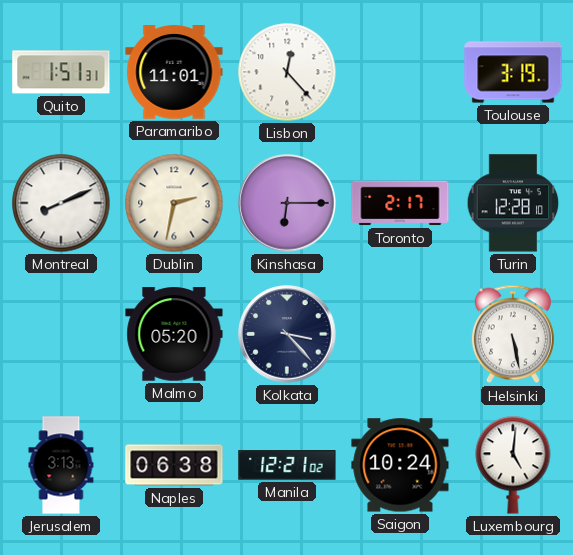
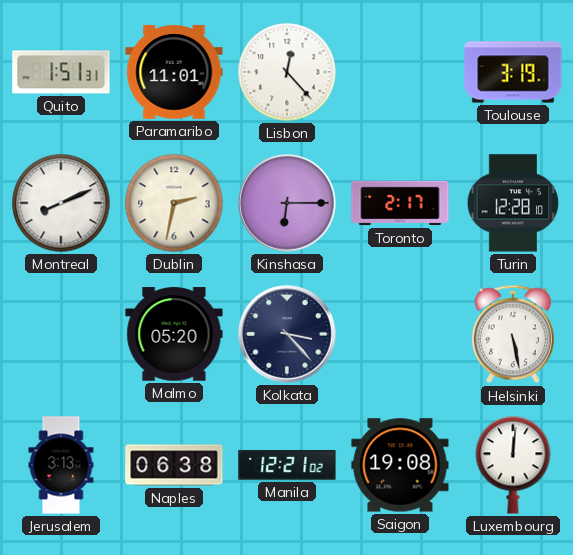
Saigon: 10:24 -> 19:08 (400, 465)
Luxembourg: 5:01 -> 12:01 (513, 465)
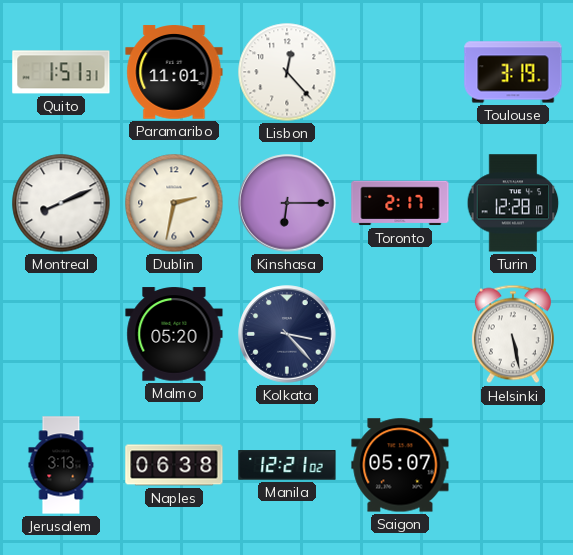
Saigon: 19:08 -> 05:07 (400, 465)
Luxembourg: 12:01 -> none (513, 465)
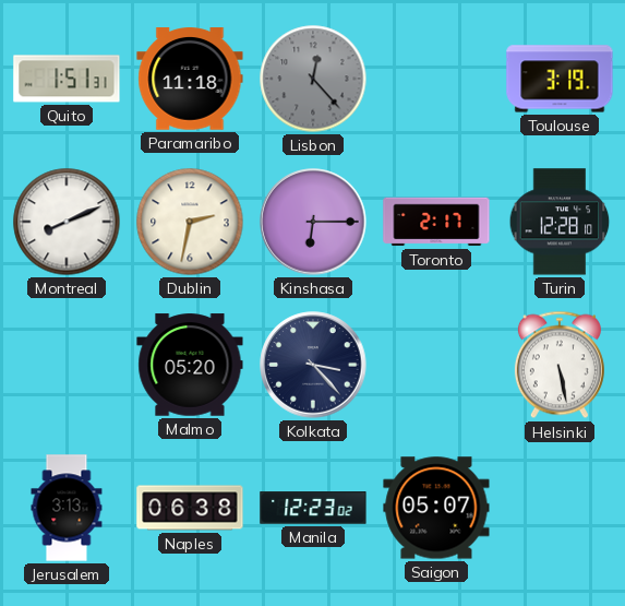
Paramaribo: 11:01 -> 11:18 (190, 79)
Lisbon dial: white -> grey (313, 79)
Manila: 12:21 -> 12:23 (313, 508)
